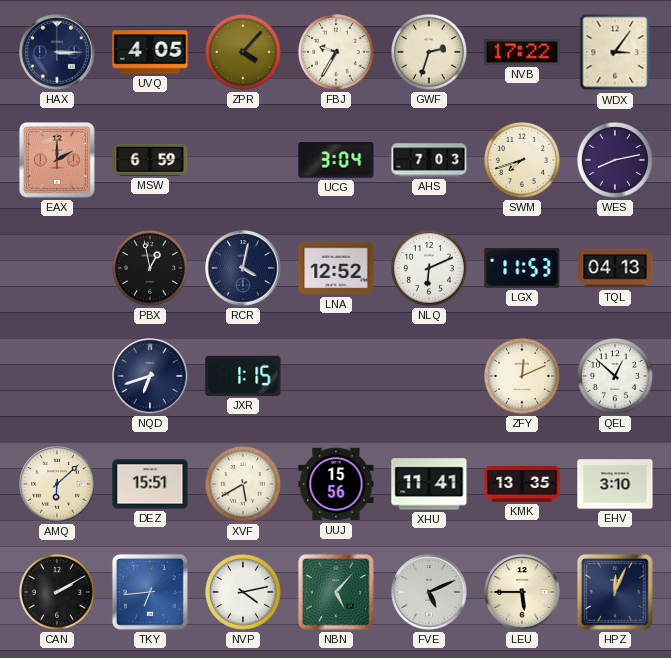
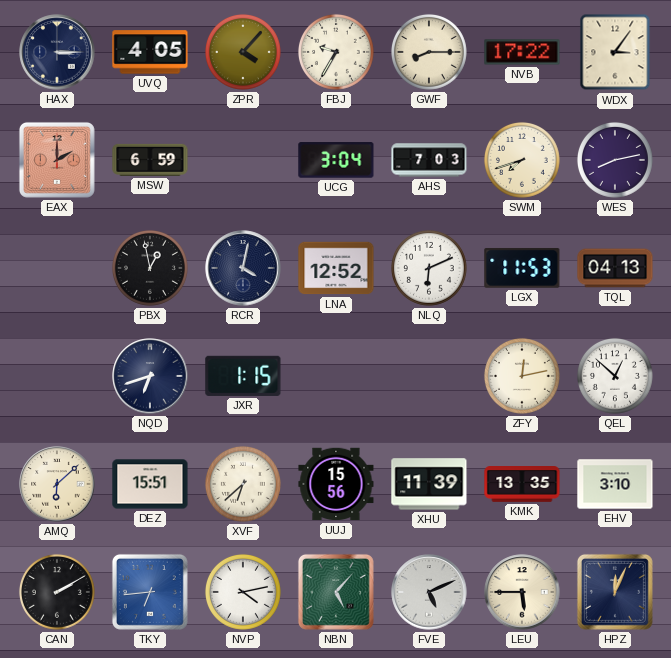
GWF: 2:33 -> 8:15 (429, 52)
ZFY: 12:11 -> 12:13 (522, 376)
XVF: 5:40 -> 6:38 (243, 484)
XHU: 11:41 -> 11:39 (429, 484)
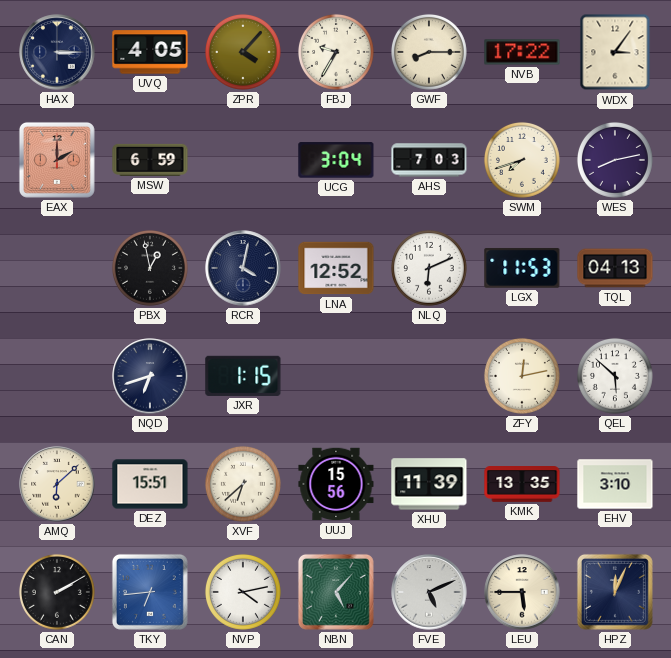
QEL: 12:52 -> 5:52 (615, 376)
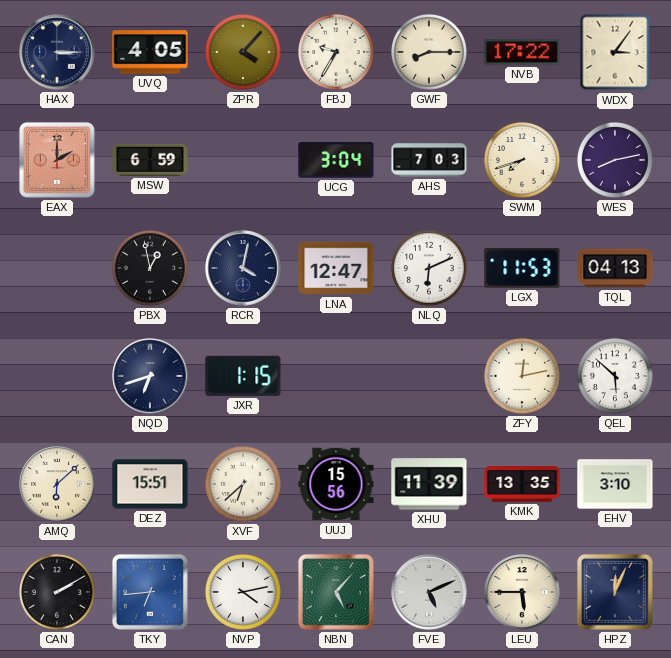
LNA: 12:52 -> 12:47 (336, 268)
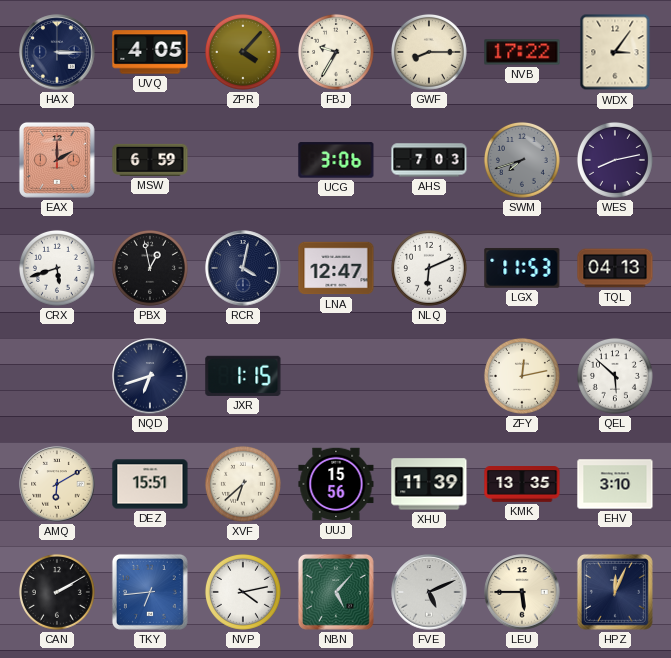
UCG: 3:04 -> 3:06 (336, 160)
SWM dial: cream -> grey (522, 160)
CRX: none -> 5:42 (57, 268)
AMQ: 6:08 -> 6:10 (57, 484)
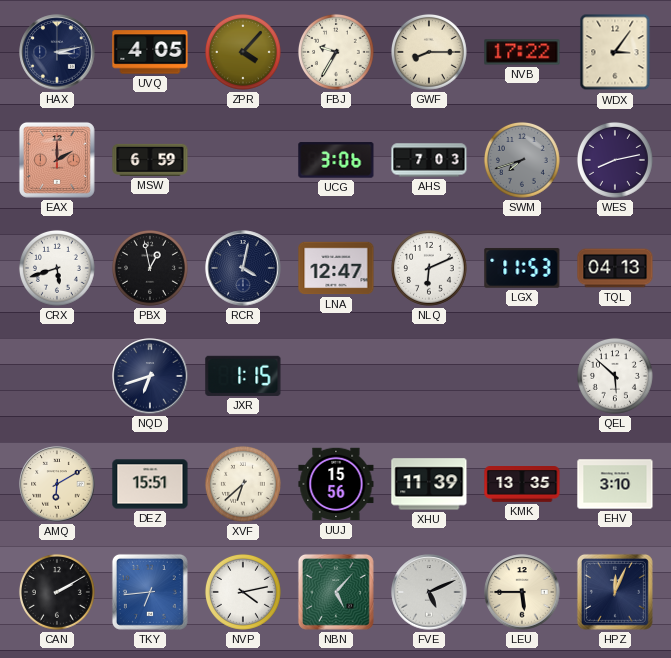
HAX: 3:15 -> 3:13 (57, 52)
ZFY: 12:13 -> none (522, 376)
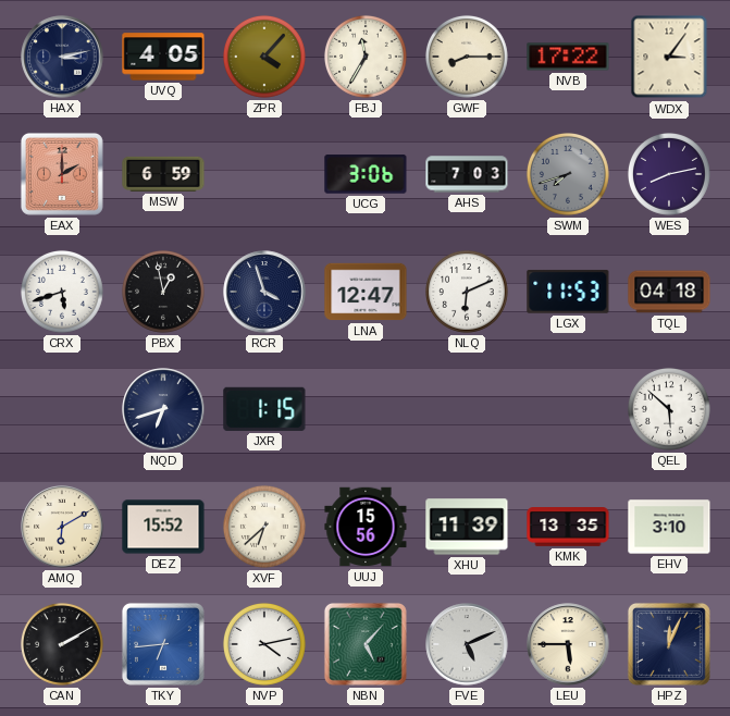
FBJ: 9:35 -> 11:35 (366, 57)
RCR: 4:02 -> 3:57 (264, 292)
TQL: 04:13 -> 04:18 (669, 292)
DEZ: 15:51 -> 15:52 (163, 527)
